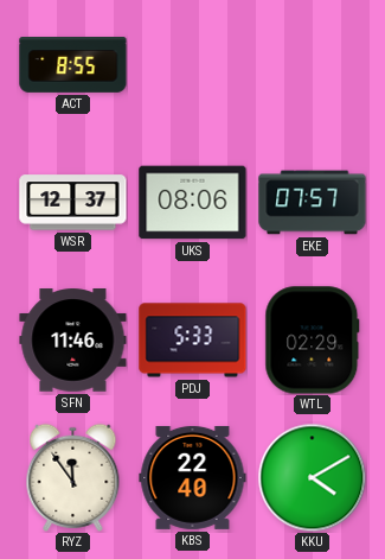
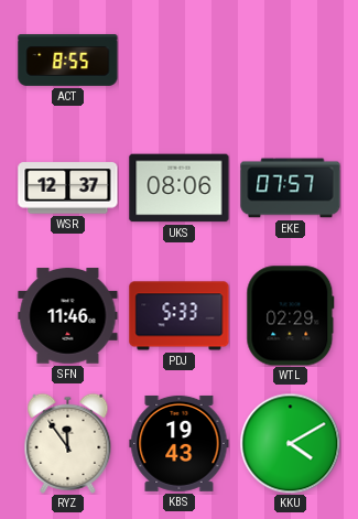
KBS: 22:40 -> 19:43 (180, 443)
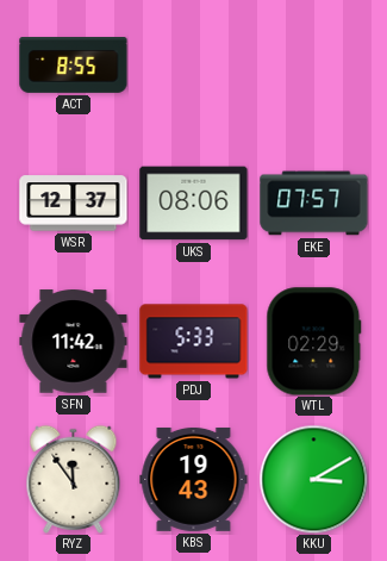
SFN: 11:46 -> 11:42 (74, 342)
KKU: 4:10 -> 3:10 (313, 479)
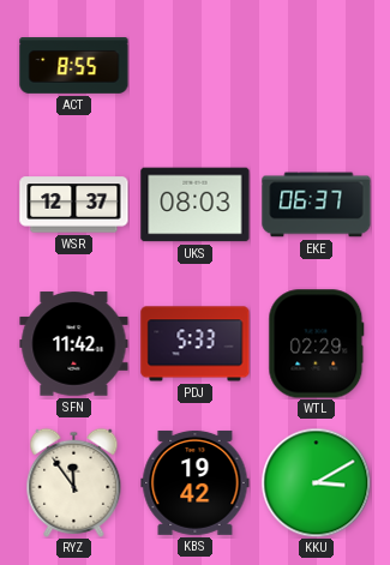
UKS: 08:06 -> 08:03 (196, 205)
EKE: 07:57 -> 06:37 (317, 205)
KBS: 19:43 -> 19:42 (196, 482)
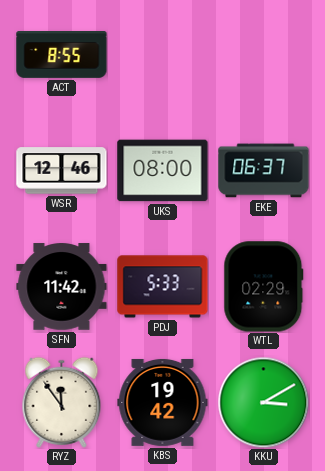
WSR: 12:37 -> 12:46 (62, 171)
UKS: 08:03 -> 08:00 (163, 171)
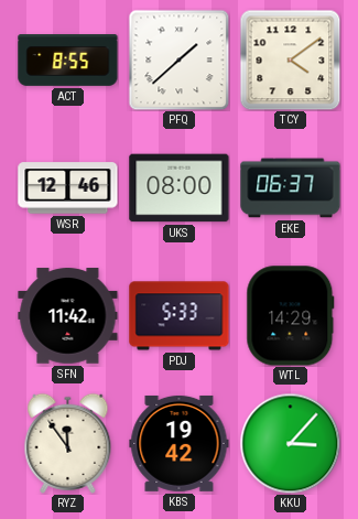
PFQ: none -> 1:38 (178, 60)
TCY: none -> 4:09 (290, 60)
WTL: 02:29 -> 14:29 (291, 316)
KKU: 3:10 -> 3:07 (290, 443)
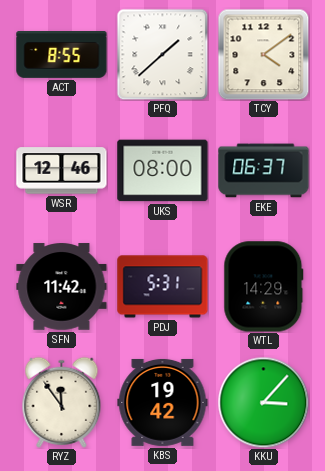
PDJ: 5:33 -> 5:31 (163, 287)
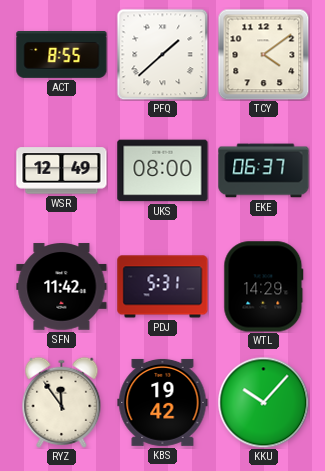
WSR: 12:46 -> 12:49 (62, 171)
KKU: 3:07 -> 10:07 (263, 402)
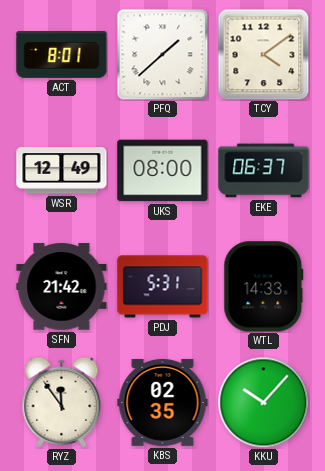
ACT: 8:55 -> 8:01 (62, 55)
SFN: 11:42 -> 21:42 (62, 287)
WTL: 14:29 -> 14:33 (264, 287)
KBS: 19:42 -> 02:35 (163, 402)
